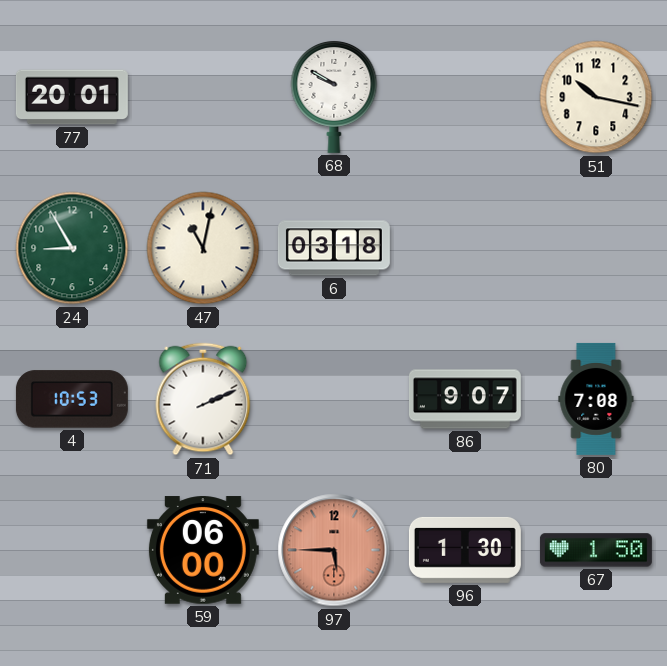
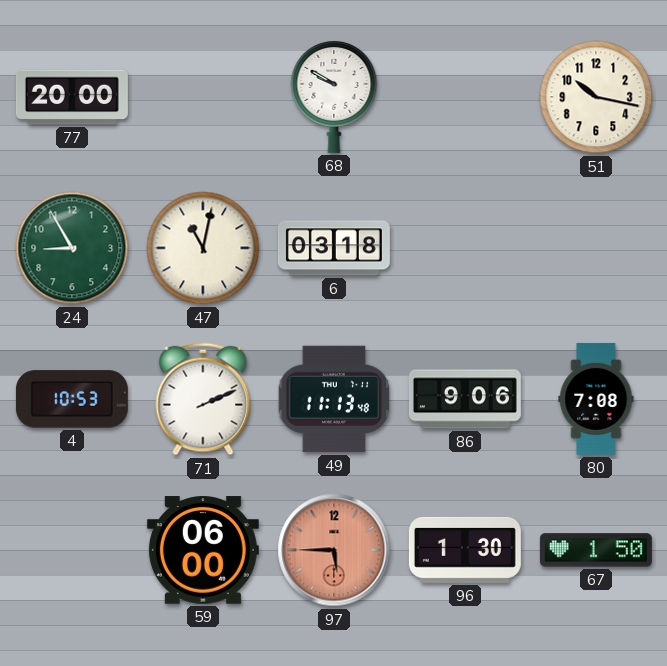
77: 20:01 -> 20:00 (72, 97)
49: none -> 11:13 (334, 399)
86: 9:07 -> 9:06 (465, 399)
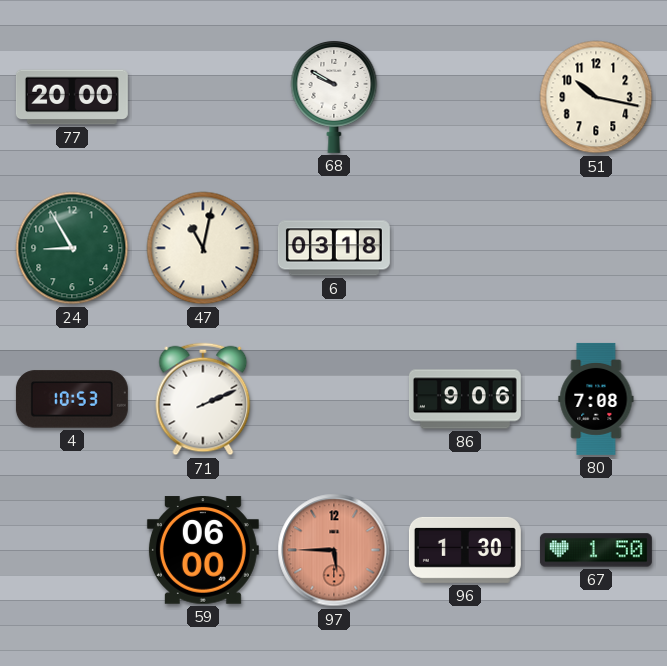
49: 11:13 -> none (334, 399)
